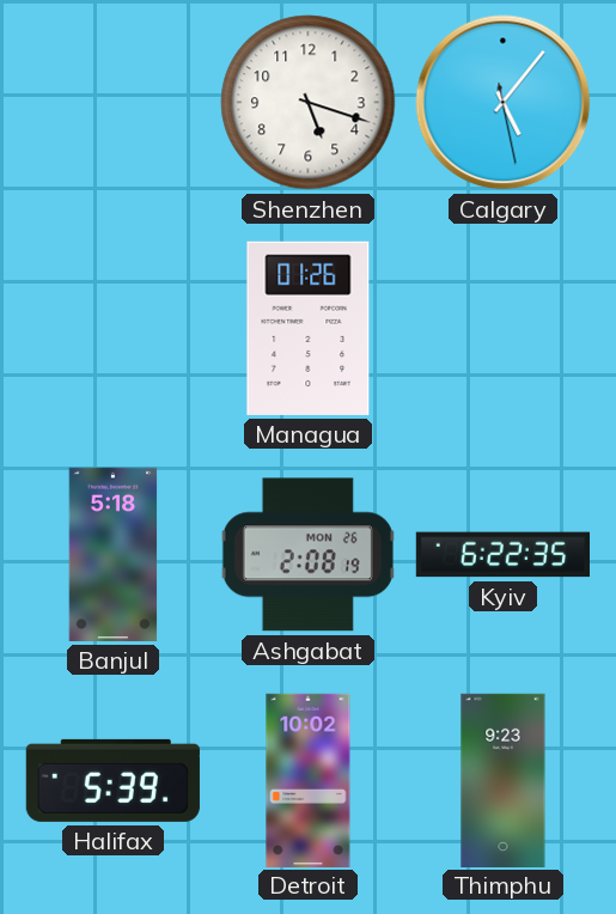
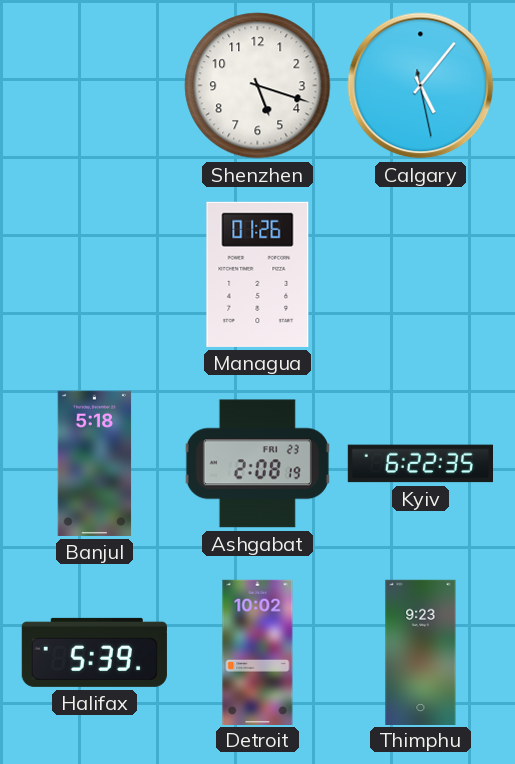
Ashgabat date: MON 26 -> FRI 23 (257, 464)
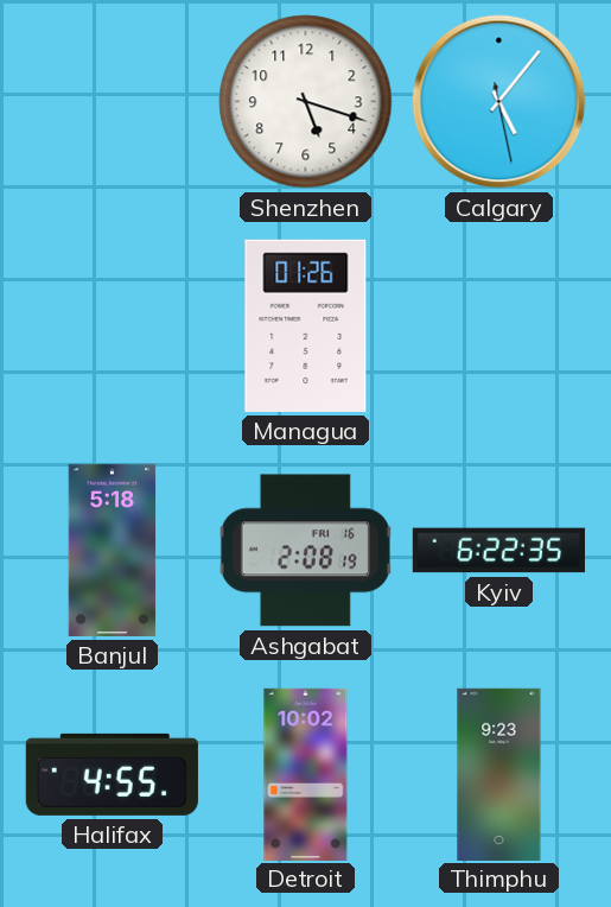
Ashgabat date: FRI 23 -> FRI 16 (305, 551)
Halifax: 5:39 -> 4:55 (112, 774)
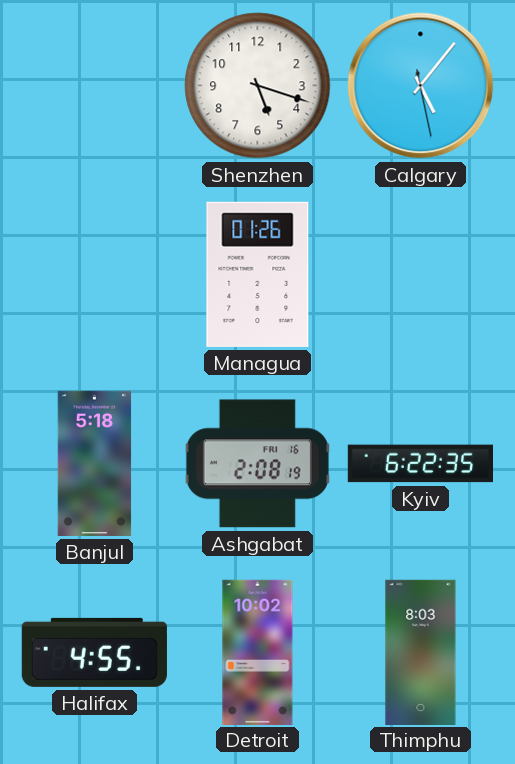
Thimphu: 9:23 -> 8:03 (421, 652)
